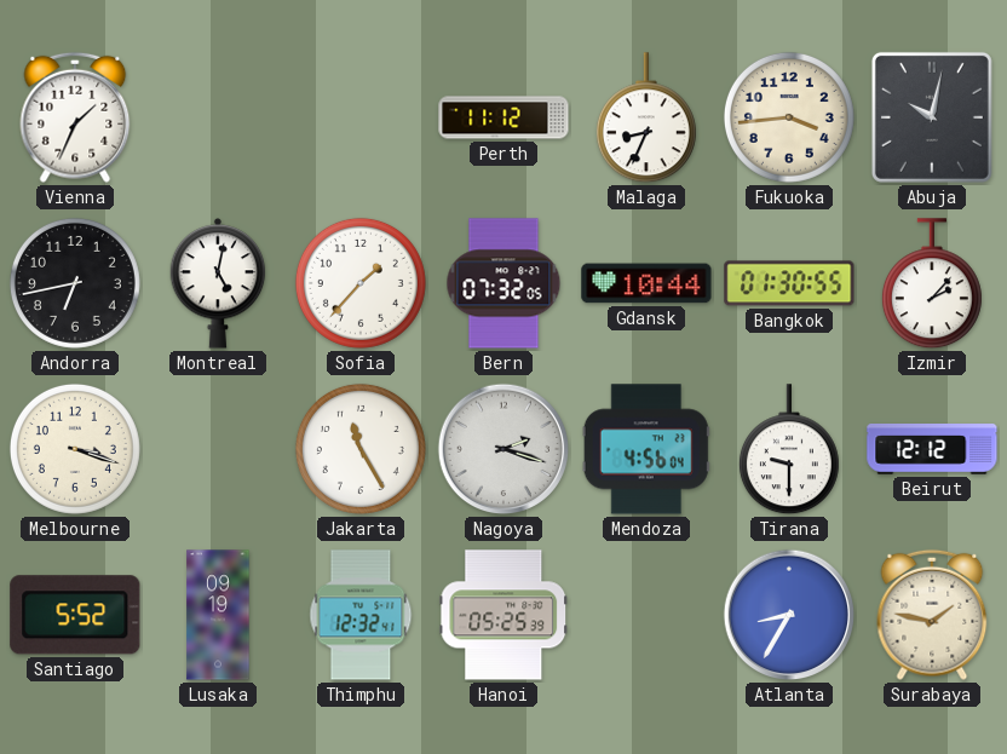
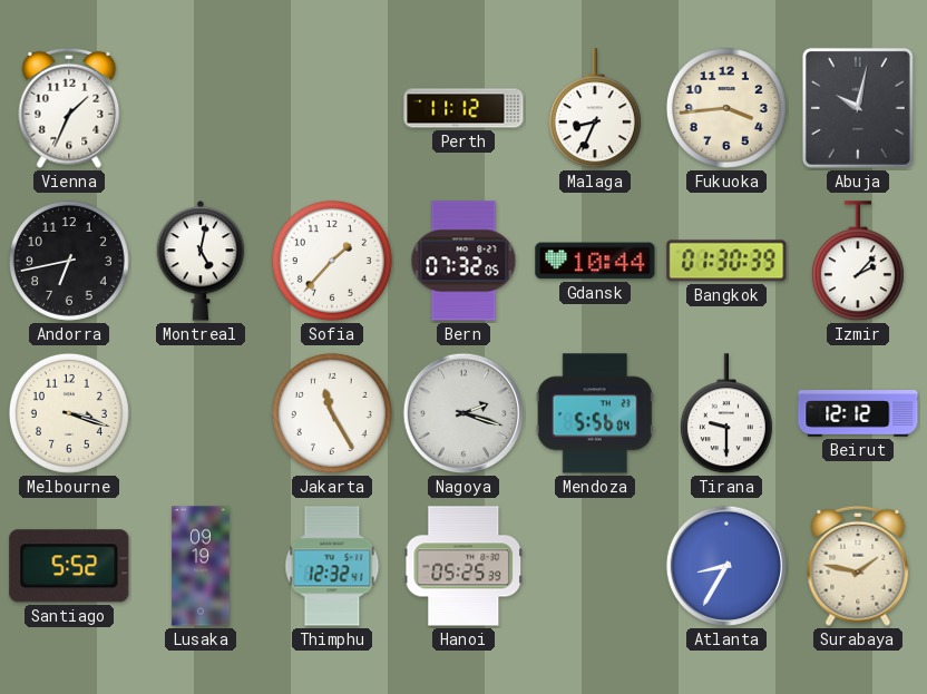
Bangkok: 01:30:55 -> 01:30:39 (726, 261)
Mendoza: 4:56 -> 5:56 (595, 413)
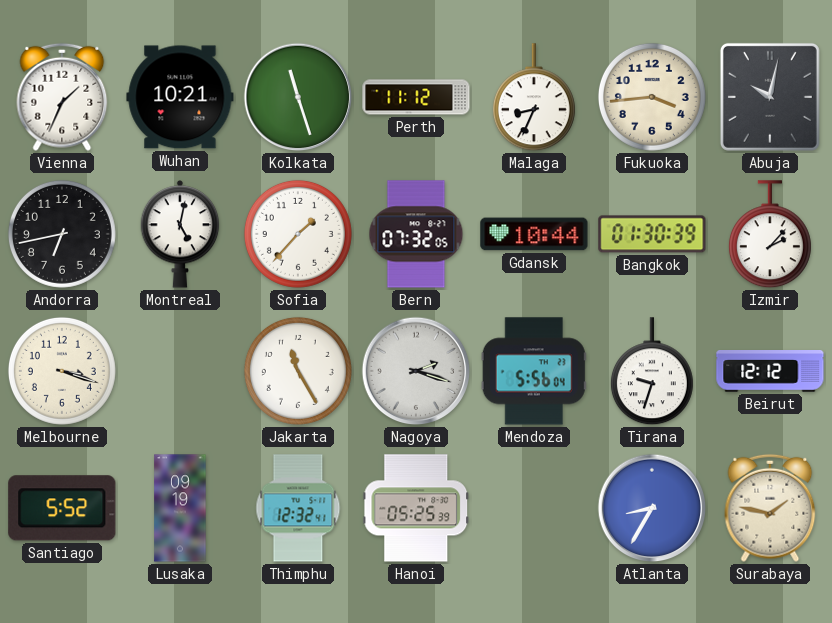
Wuhan: none -> 10:21 (180, 97)
Kolkata: none -> 11:27 (298, 97)
Tirana: 9:30 -> 9:33 (652, 372)
